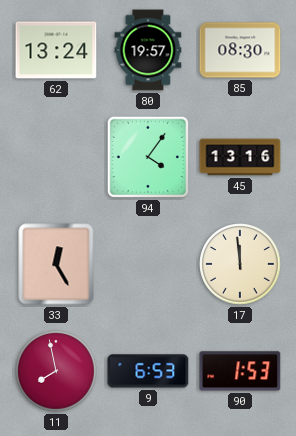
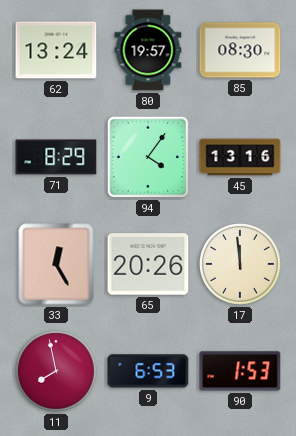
71: none -> 8:29 (56, 157)
65: none -> 20:26 (148, 264)
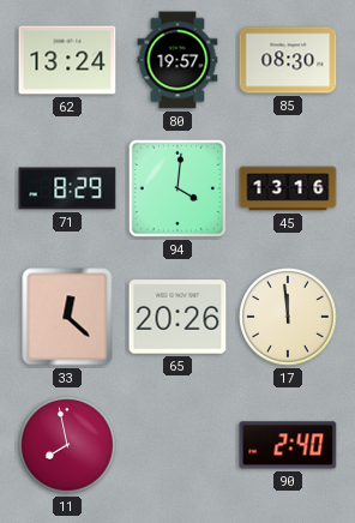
94: 4:06 -> 4:01 (177, 188)
33: 12:25 -> 12:22 (67, 317)
9: 6:53 -> none (148, 371)
90: 1:53 -> 2:40 (288, 445)
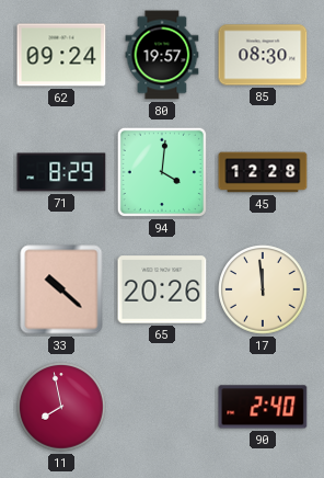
62: 13:24 -> 09:24 (61, 55)
45: 13:16 -> 12:28 (263, 172)
33: 12:22 -> 10:22 (61, 289)
